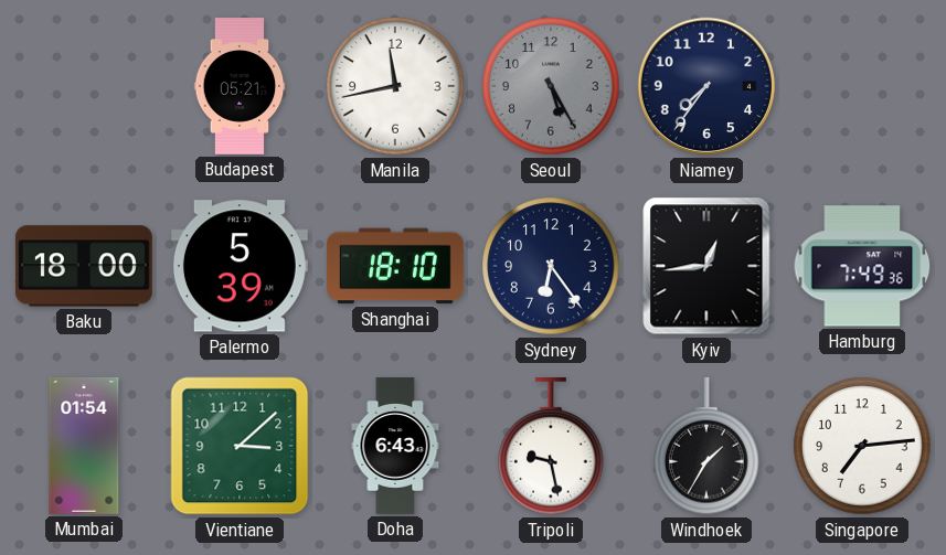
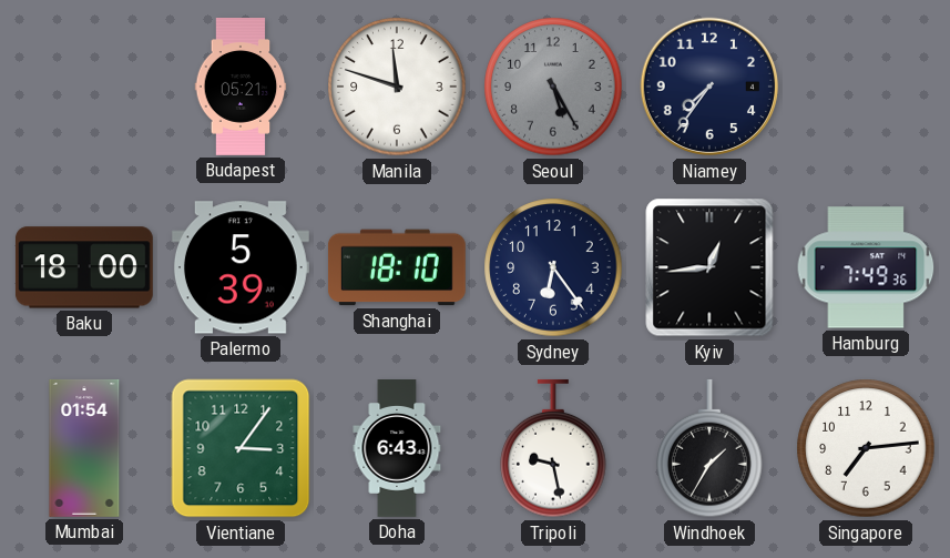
Manila: 11:43 -> 11:48 (397, 87)
Vientiane: 3:08 -> 3:06 (241, 448)
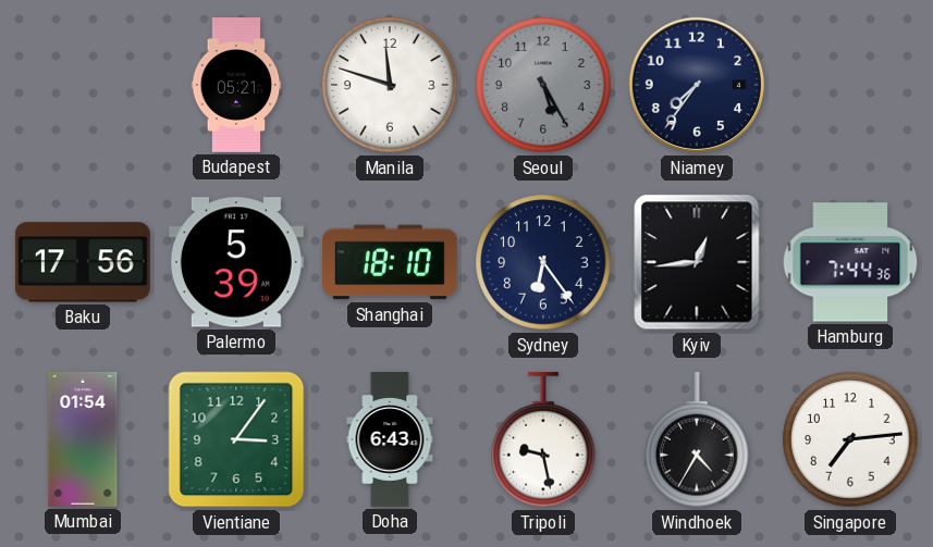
Baku: 18:00 -> 17:56 (83, 262)
Hamburg: 7:49 -> 7:44 (850, 262)
Windhoek: 1:35 -> 4:35 (697, 439)
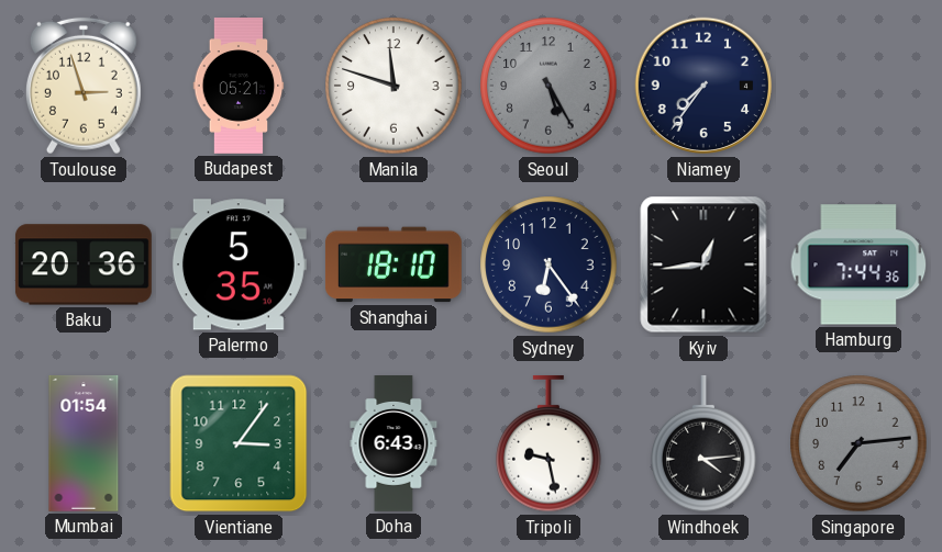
Toulouse: none -> 2:57 (84, 86)
Baku: 17:56 -> 20:36 (84, 264)
Palermo: 5:39 -> 5:35 (239, 264)
Windhoek: 4:35 -> 4:14 (703, 443)
Singapore dial: white -> grey (858, 443)
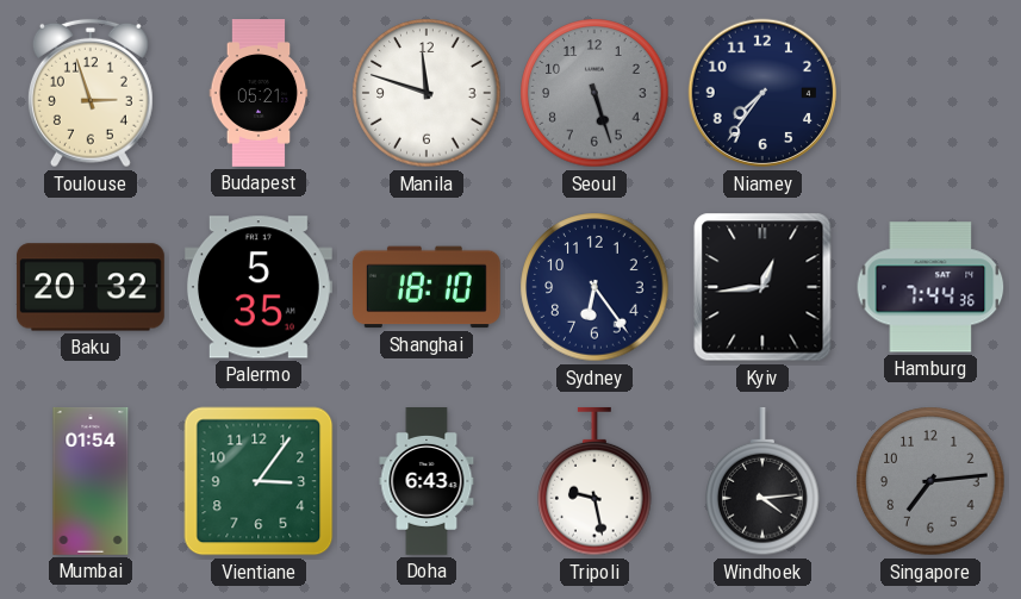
Seoul: 5:25 -> 5:27 (594, 93)
Baku: 20:36 -> 20:32 (91, 287)
